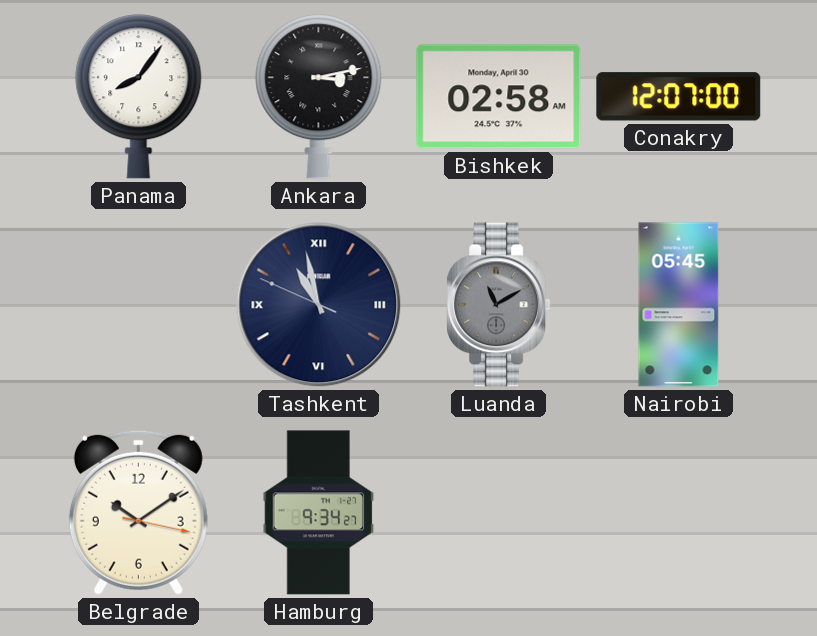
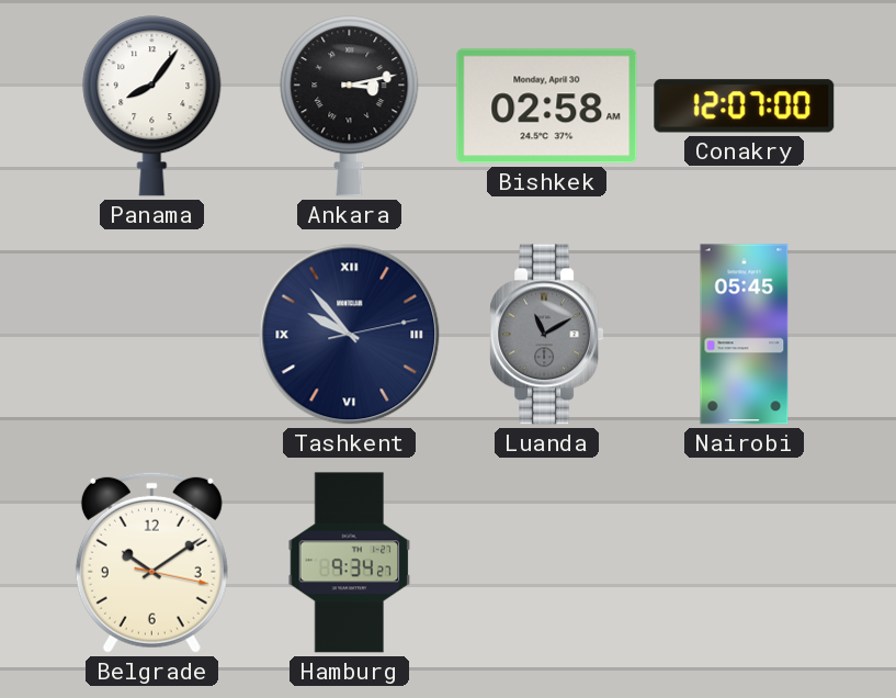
Tashkent: 10:57 -> 9:53 (350, 335)
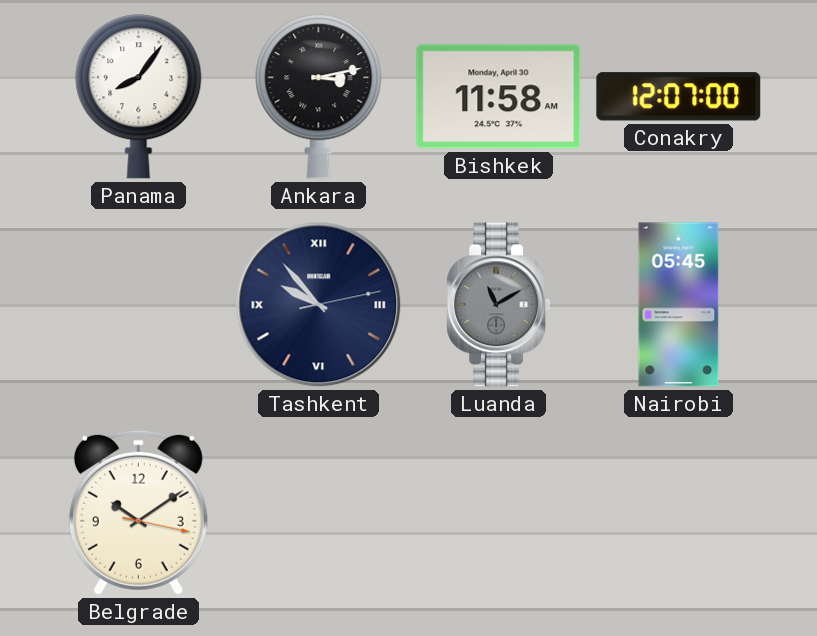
Bishkek: 02:58 -> 11:58 (499, 97)
Hamburg: 9:34 -> none (350, 563)
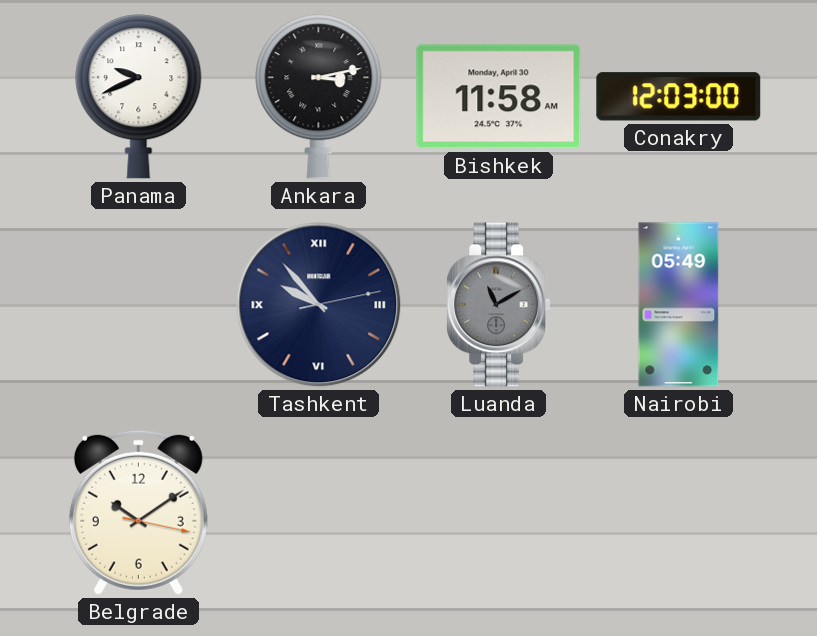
Panama: 8:06 -> 9:41 (139, 97)
Conakry: 12:07 -> 12:03 (679, 97)
Nairobi: 05:45 -> 05:49 (679, 305)
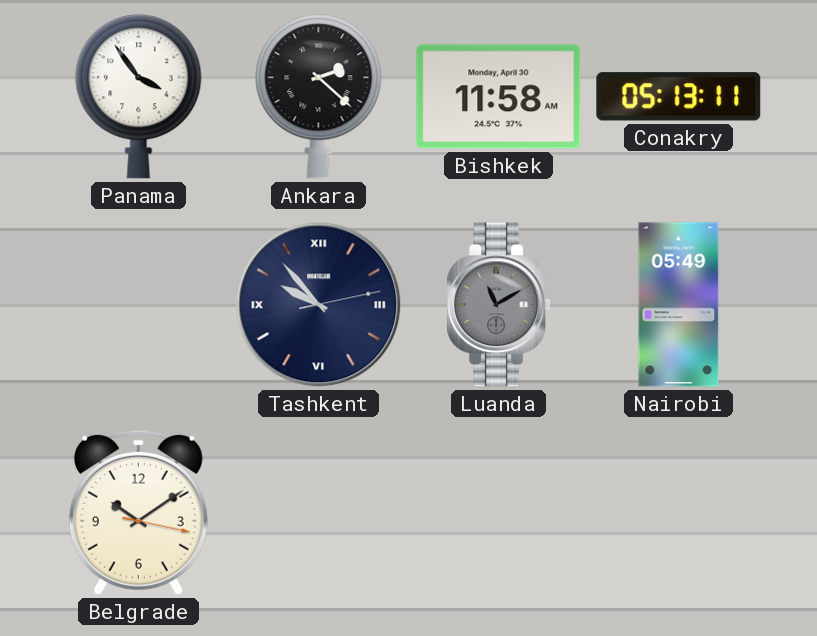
Panama: 9:41 -> 3:54 (139, 97)
Ankara: 3:13 -> 2:22 (319, 97)
Conakry: 12:03 -> 05:13 (679, 97)
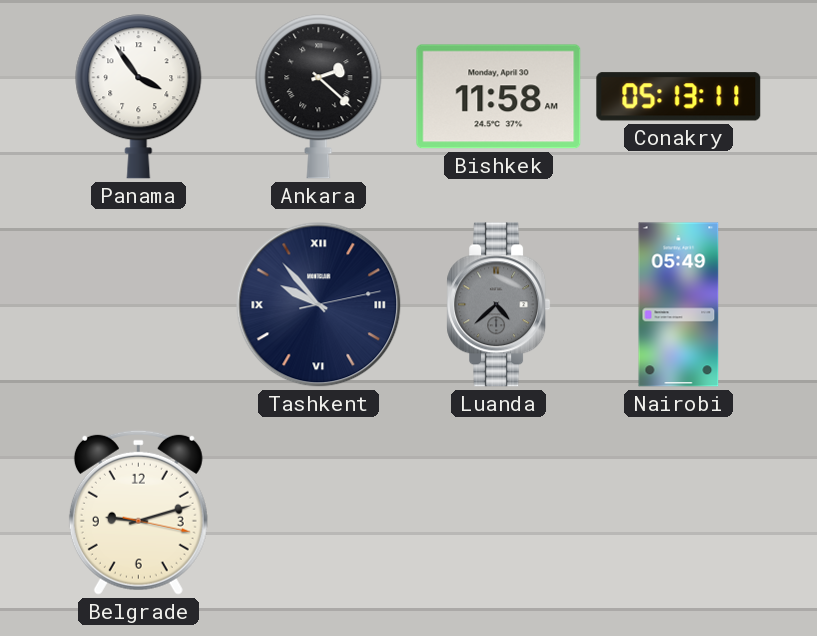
Luanda: 11:10 -> 4:38 (499, 305)
Belgrade: 10:09 -> 9:12 (138, 512)
